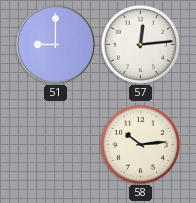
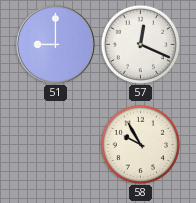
57: 12:14 -> 12:19 (140, 44)
58: 10:14 -> 9:55 (140, 144)
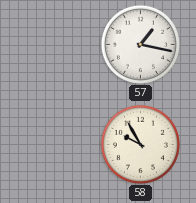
51: 9:00 -> none (55, 44)
57: 12:19 -> 1:17 (140, 44)
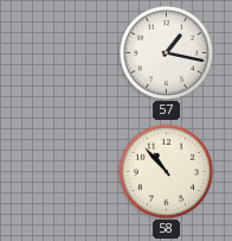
58: 9:55 -> 10:53 (166, 171)
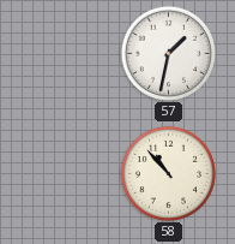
57: 1:17 -> 1:32 (168, 53)
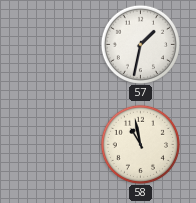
58: 10:53 -> 10:58 (140, 144)
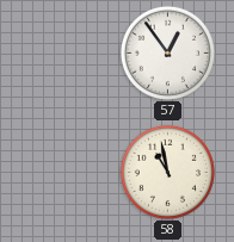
57: 1:32 -> 12:54 (167, 52)
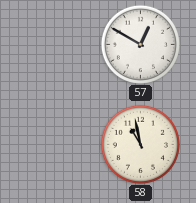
57: 12:54 -> 12:50 (140, 44)
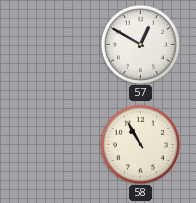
58: 10:58 -> 10:55 (140, 144)
